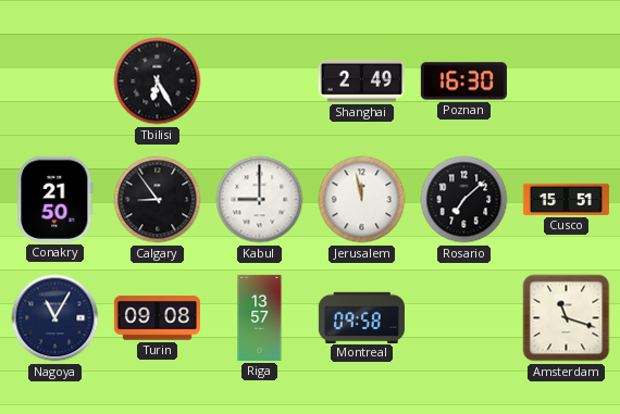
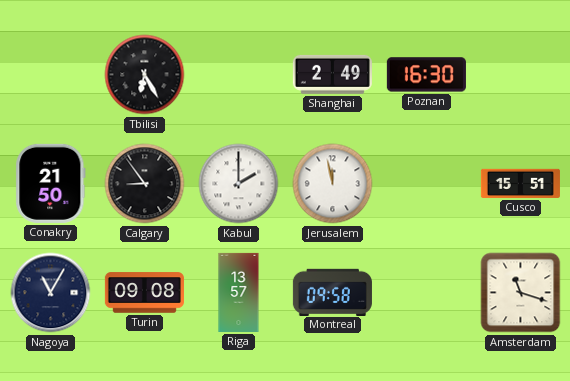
Kabul: 9:00 -> 2:00 (239, 184)
Rosario: 7:08 -> none (464, 200)
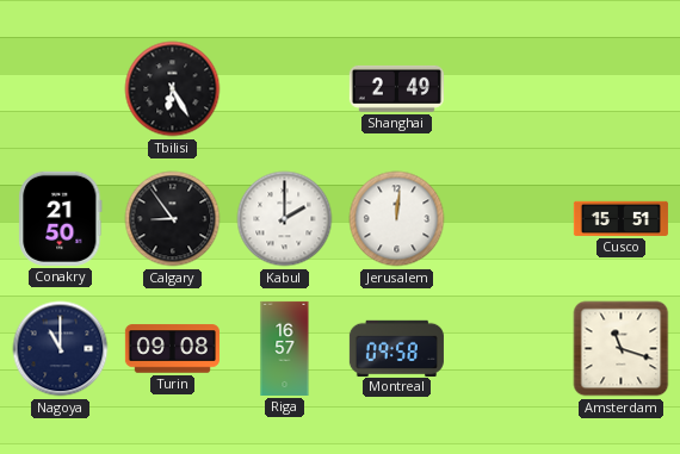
Poznan: 16:30 -> none (426, 75)
Jerusalem: 11:58 -> 12:01 (397, 219)
Nagoya: 11:05 -> 11:00 (61, 349)
Riga: 13:57 -> 16:57 (285, 348)
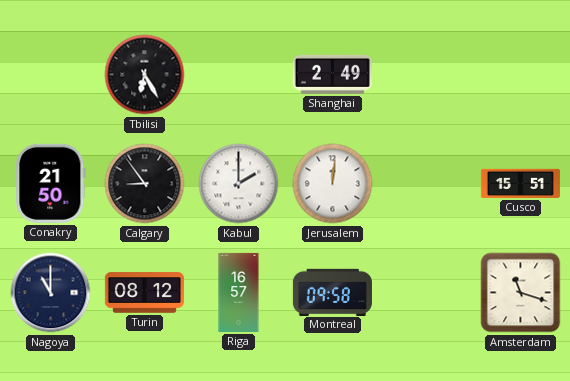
Turin: 09:08 -> 08:12 (144, 293)
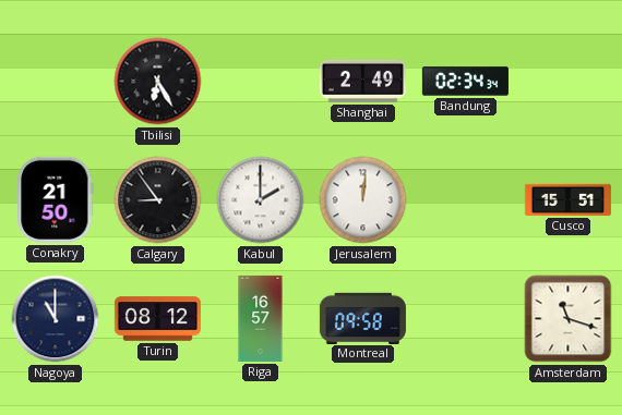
Bandung: none -> 02:34 (465, 82)
